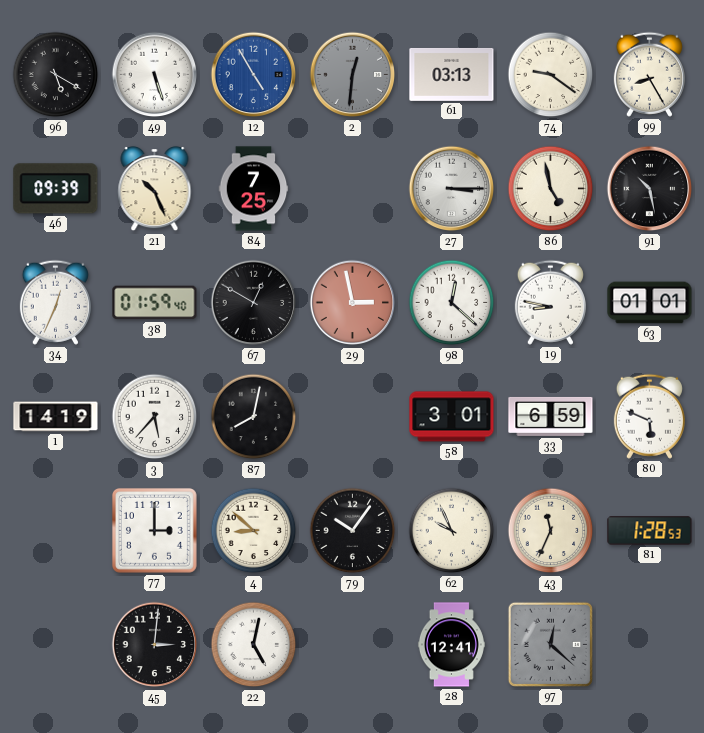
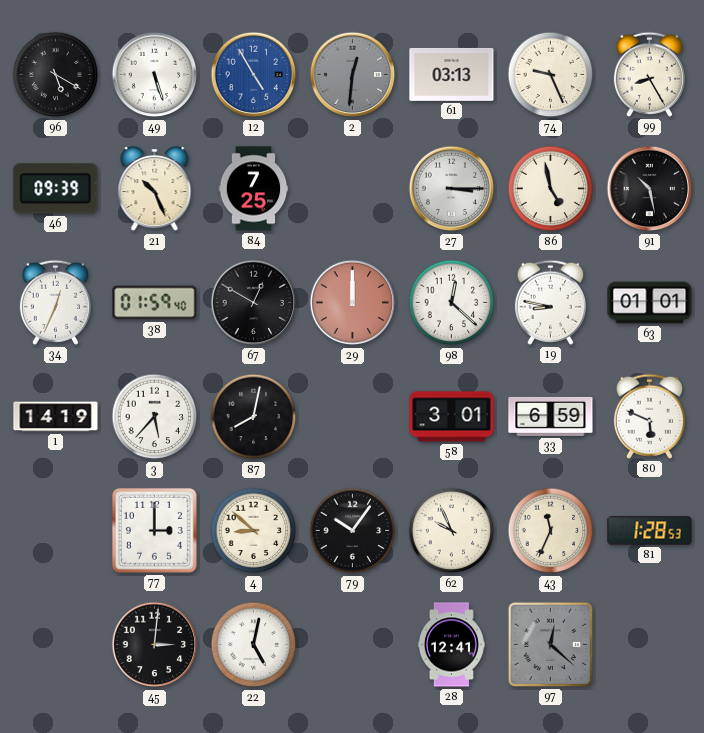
74: 9:21 -> 9:26 (551, 75)
29: 2:58 -> 12:00 (353, 303)
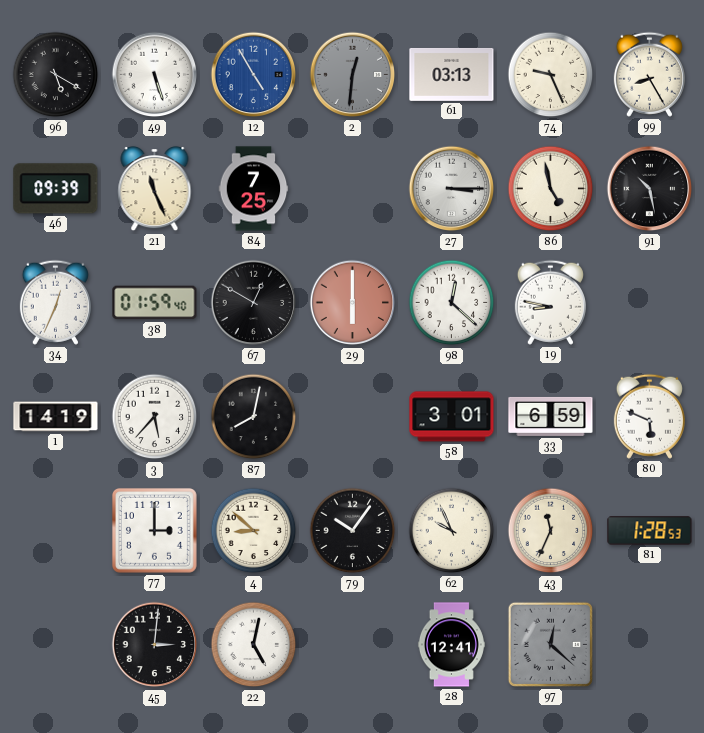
21: 10:26 -> 11:26 (155, 189)
29: 12:00 -> 6:00 (353, 303)
63: 01:01 -> none (650, 303)
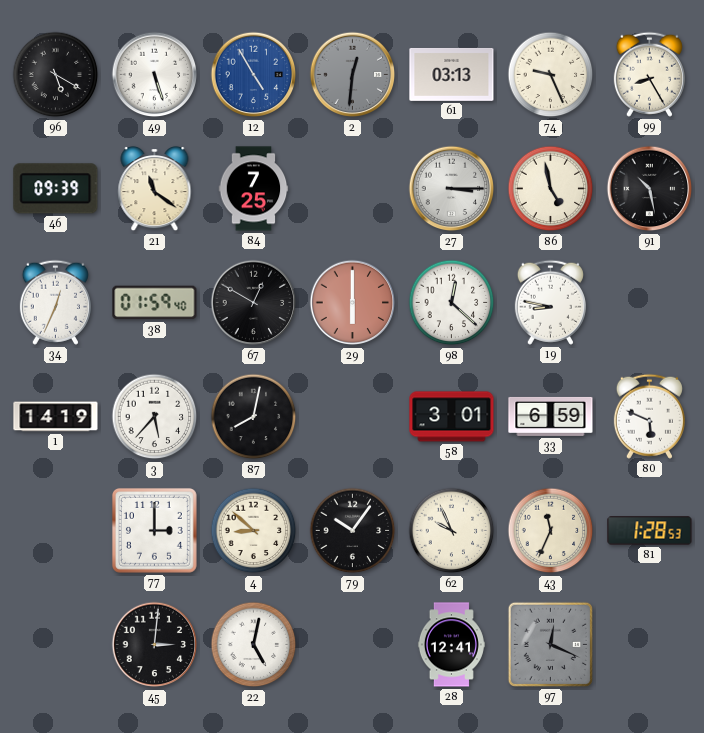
21: 11:26 -> 11:21 (155, 189)
97: 12:22 -> 12:19 (550, 644)
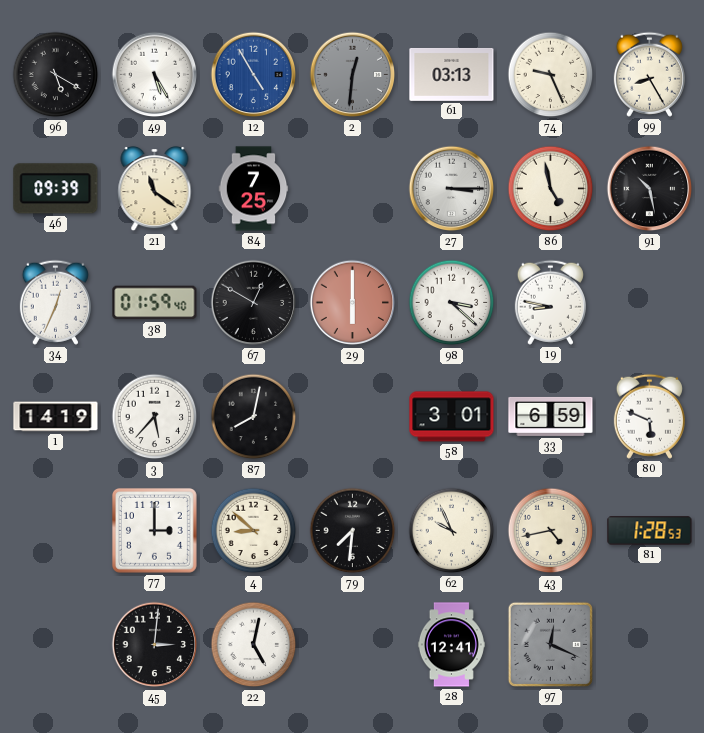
49: 5:27 -> 5:25 (155, 75)
98: 12:22 -> 3:22 (452, 303)
79: 10:06 -> 7:31 (353, 531)
43: 11:34 -> 4:43 (551, 531)
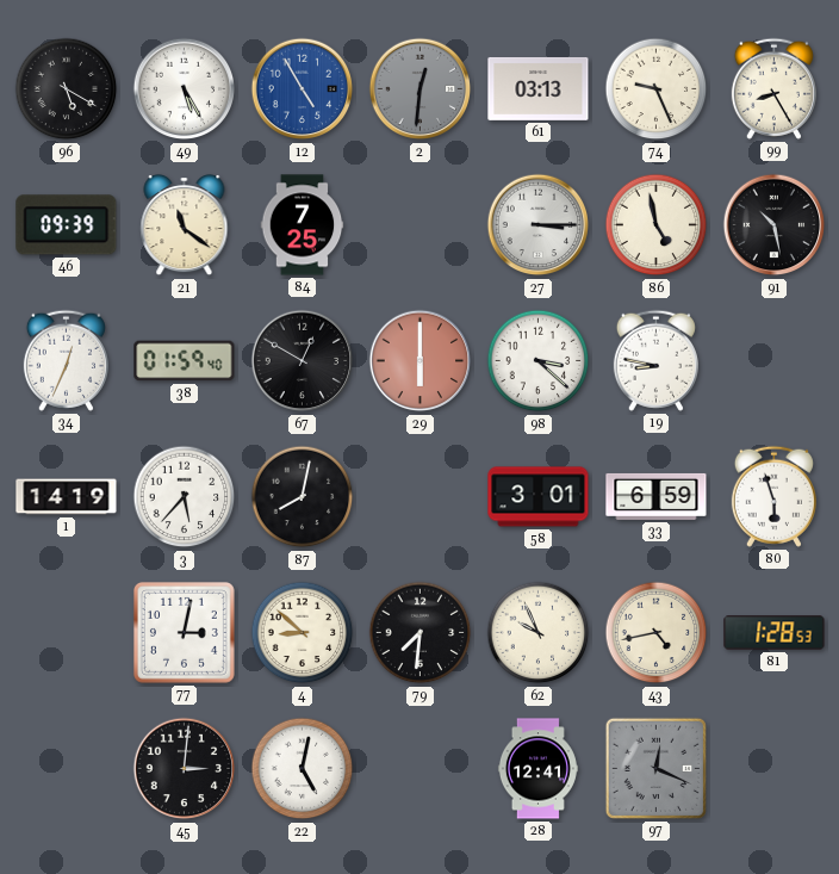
80: 5:49 -> 5:57 (773, 496)
77: 3:00 -> 3:02 (184, 632)
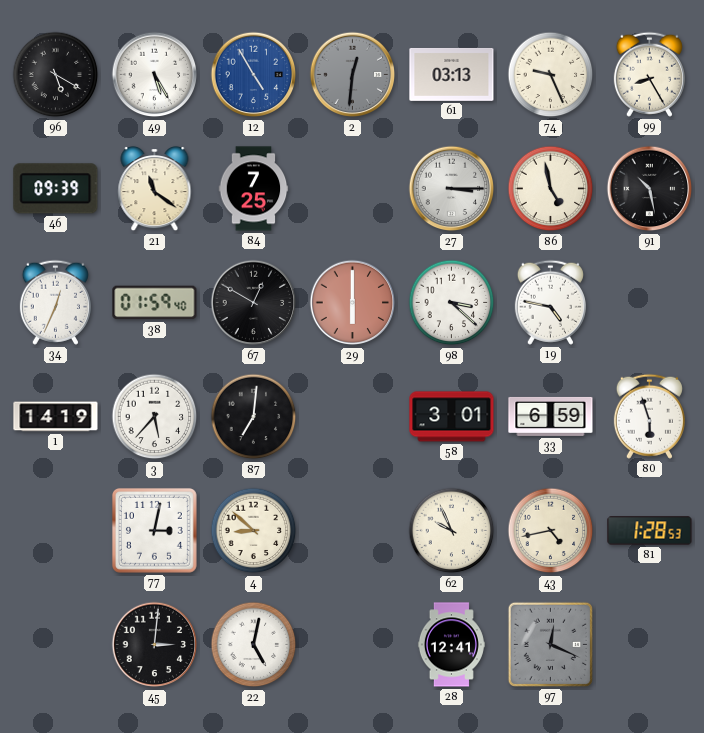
19: 8:47 -> 4:47 (550, 302)
87: 8:02 -> 7:01 (254, 417)
79: 7:31 -> none (421, 633)
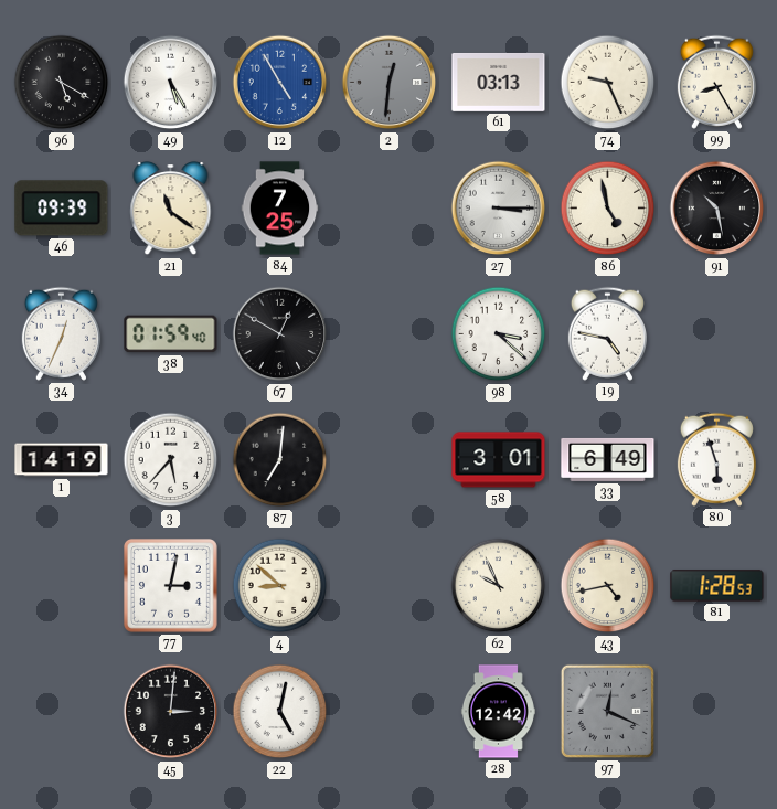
29: 6:00 -> none (353, 303)
33: 6:59 -> 6:49 (608, 459)
28: 12:41 -> 12:42 (498, 712)
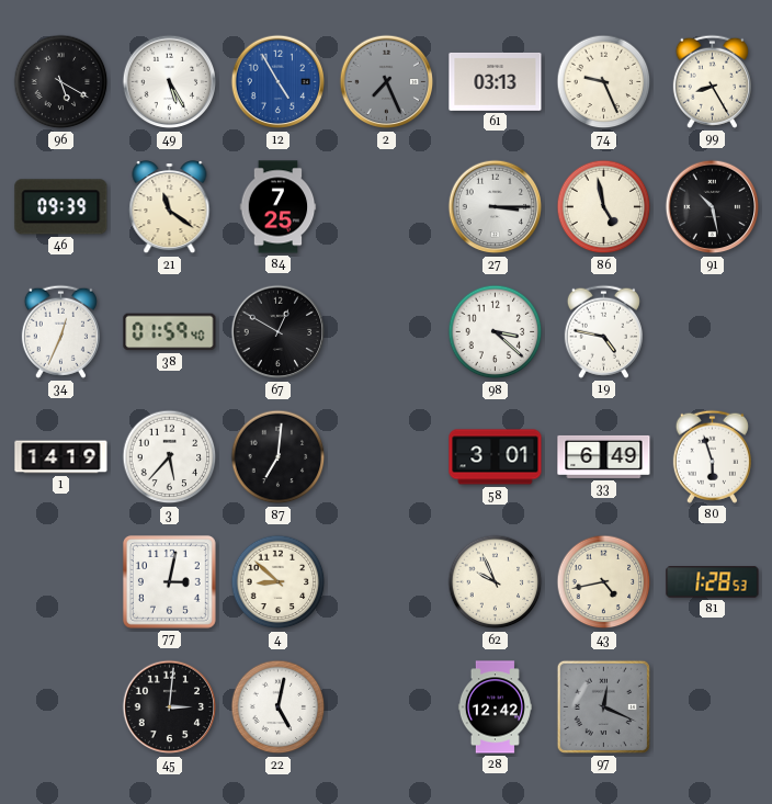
2: 12:31 -> 7:26 (387, 82)
